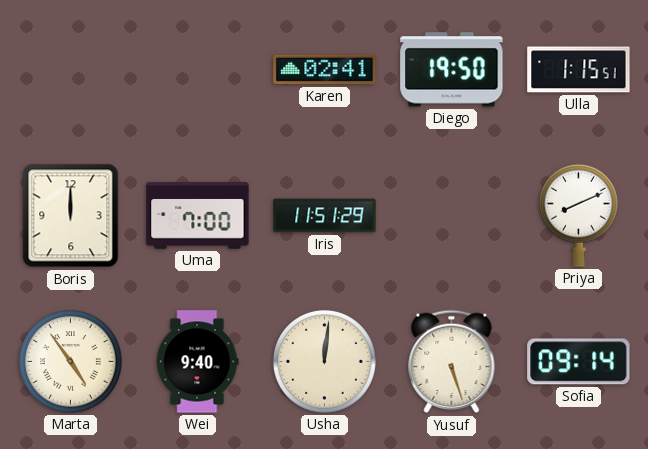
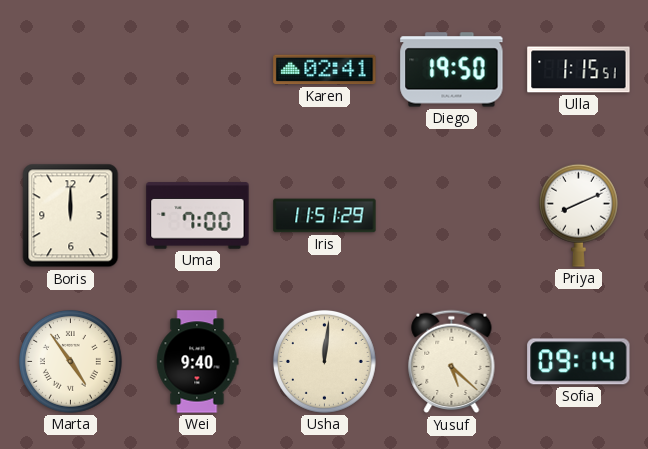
Yusuf: 5:27 -> 5:22 (452, 362)
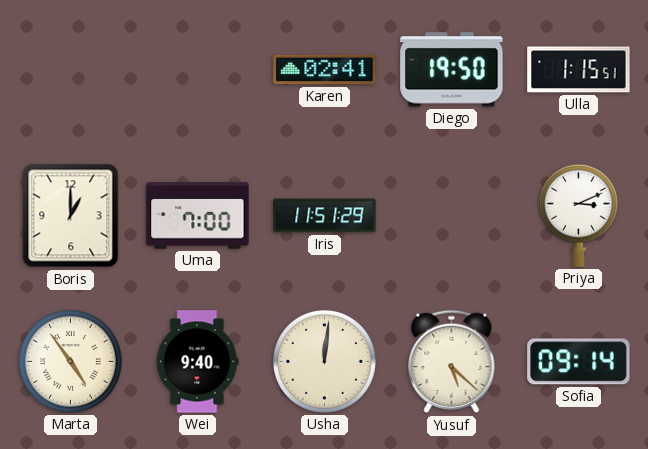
Boris: 12:00 -> 1:00 (71, 216)
Priya: 8:11 -> 3:11 (578, 215)
